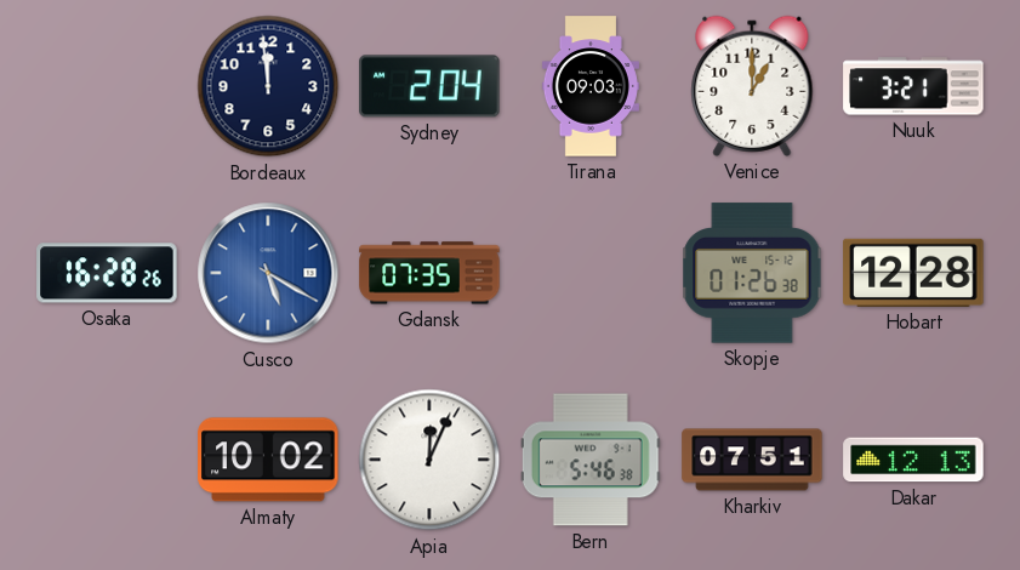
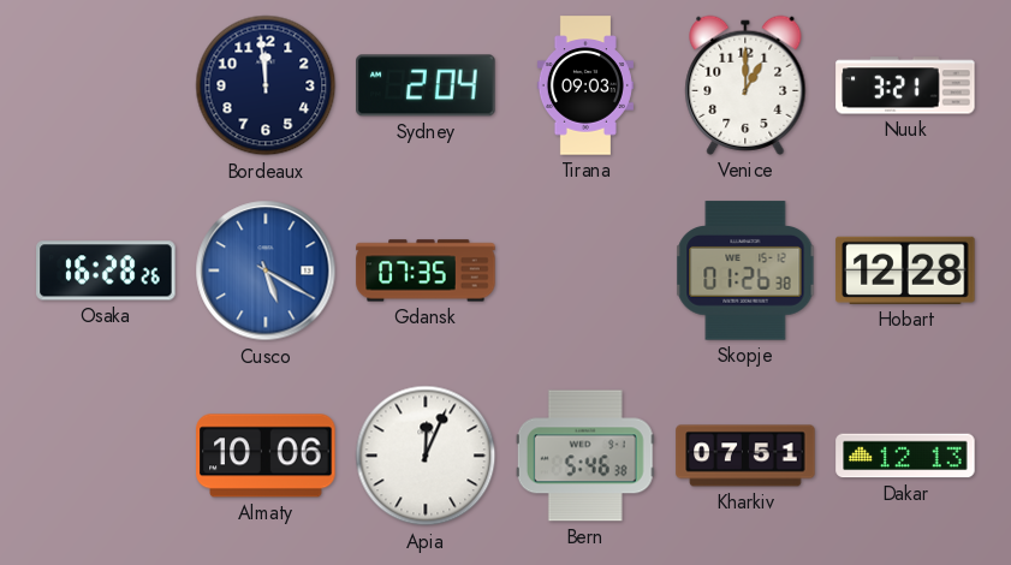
Almaty: 10:02 -> 10:06 (266, 456)
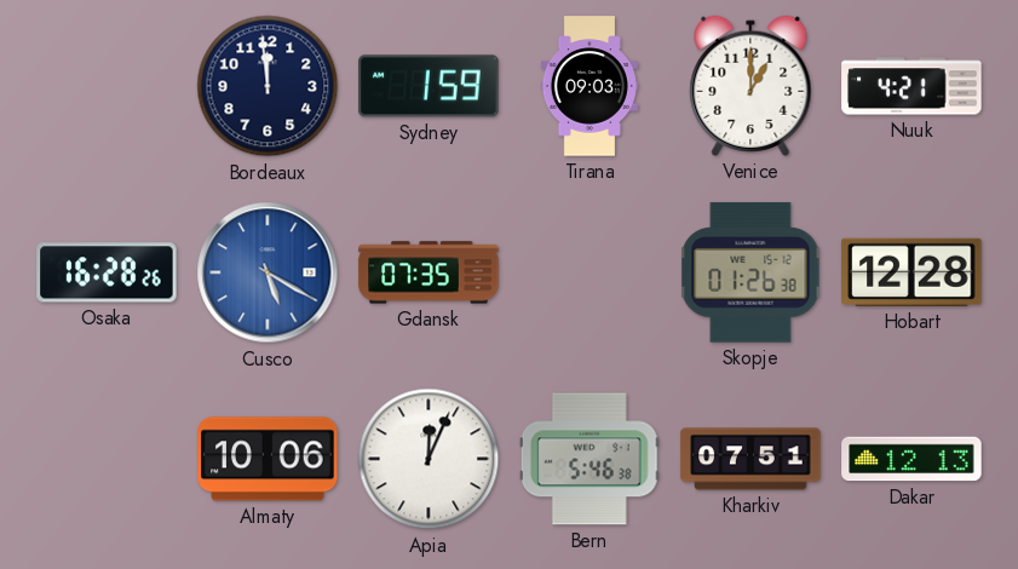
Sydney: 2:04 -> 1:59 (429, 86)
Nuuk: 3:21 -> 4:21 (911, 86)
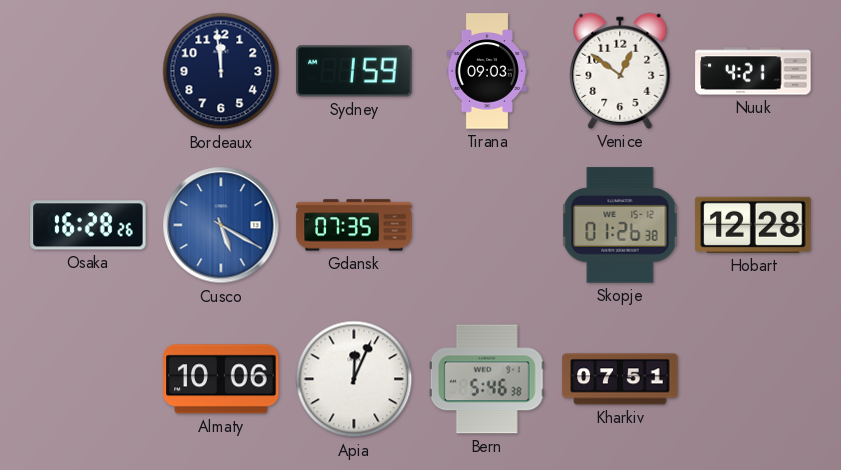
Venice: 1:00 -> 12:51 (620, 71)
Dakar: 12:13 -> none (911, 459)
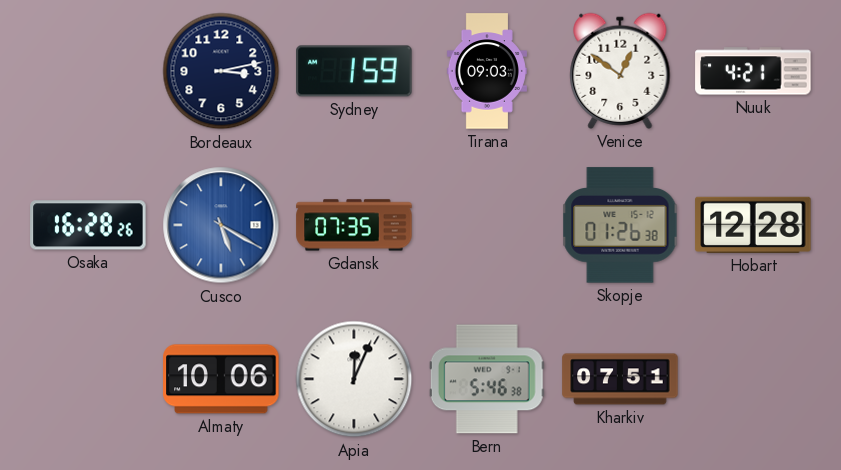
Bordeaux: 11:59 -> 3:13 (221, 71)
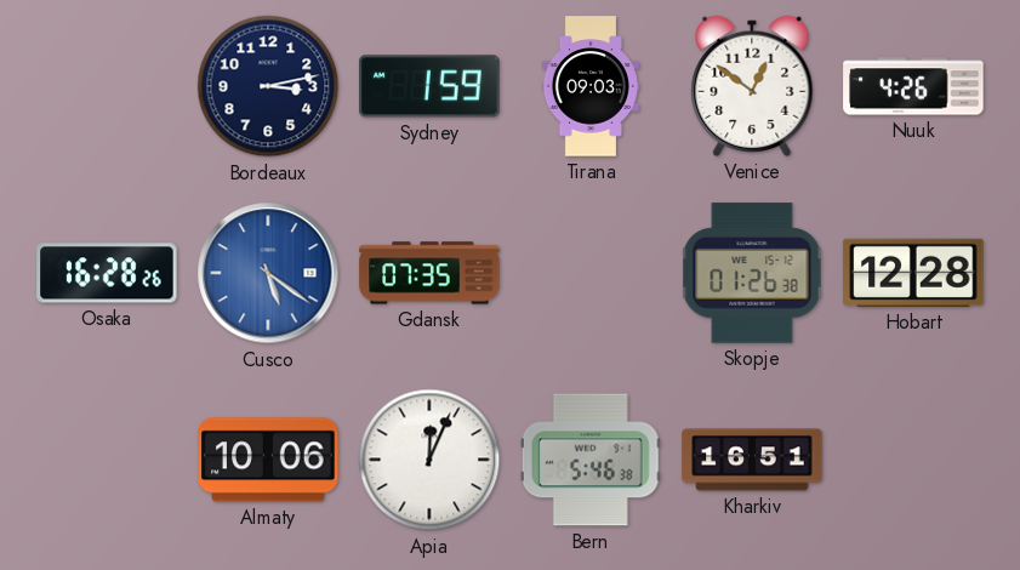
Nuuk: 4:21 -> 4:26 (913, 86)
Cusco: 5:20 -> 5:21 (268, 273)
Kharkiv: 07:51 -> 16:51 (752, 460)
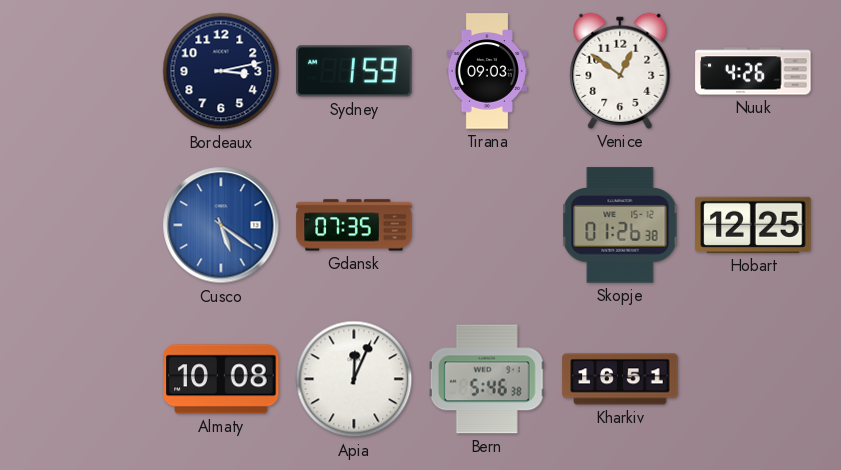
Osaka: 16:28 -> none (107, 273)
Hobart: 12:28 -> 12:25 (753, 225)
Almaty: 10:06 -> 10:08 (221, 379)
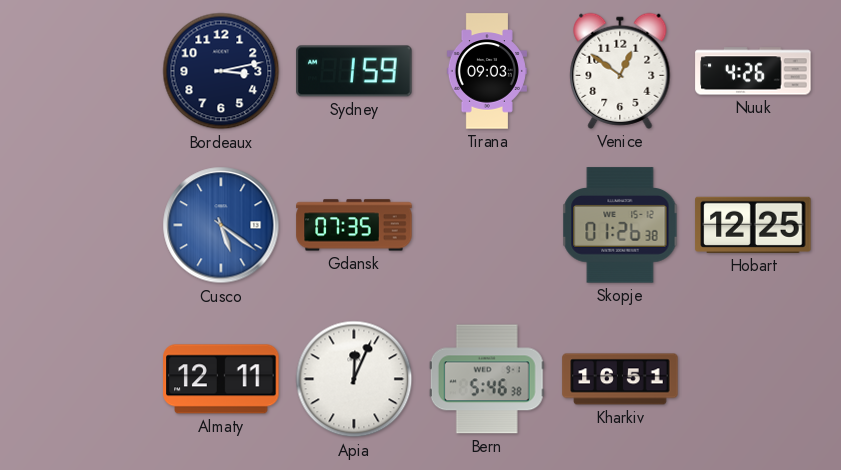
Almaty: 10:08 -> 12:11 (221, 379)
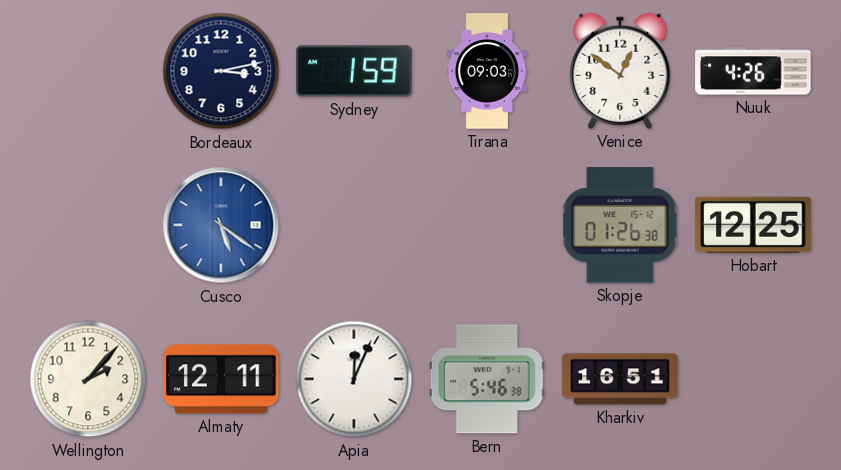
Gdansk: 07:35 -> none (354, 225)
Wellington: none -> 2:07 (88, 379)
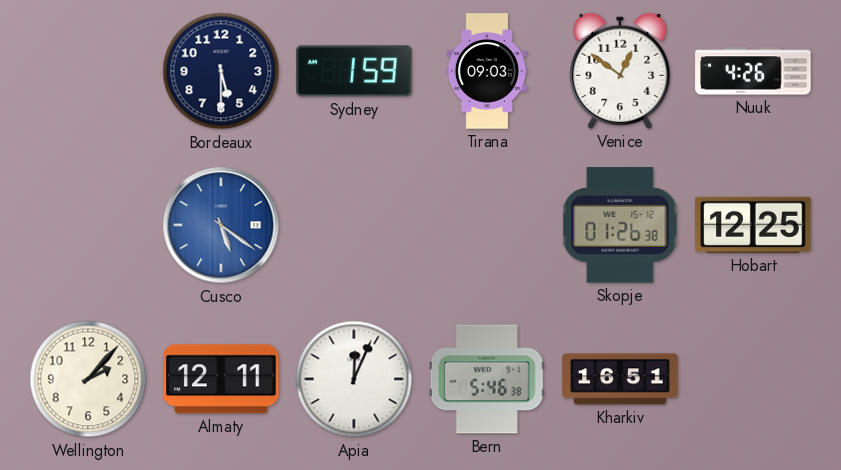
Bordeaux: 3:13 -> 5:30 (221, 71)
